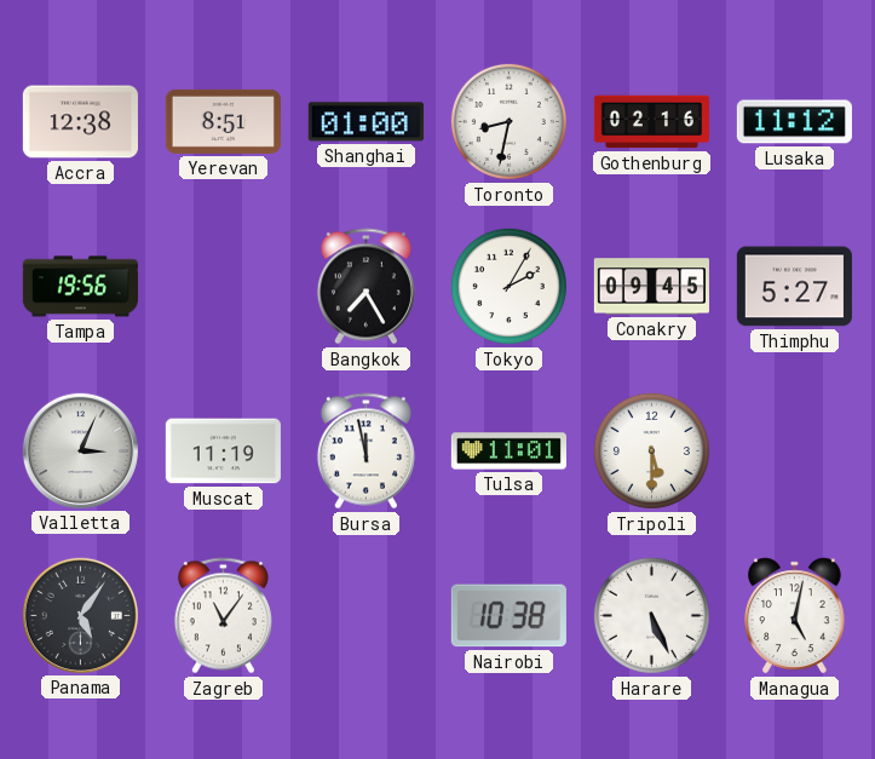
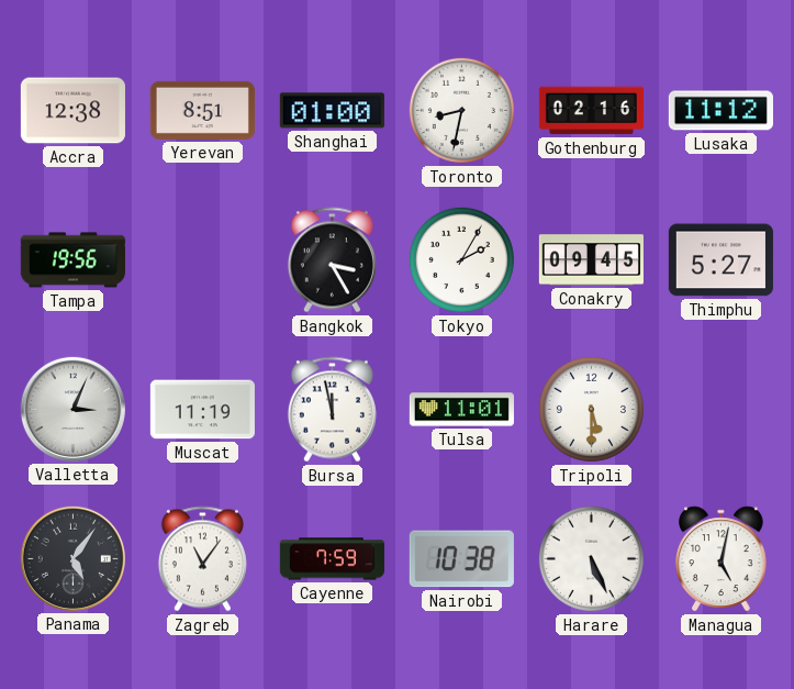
Bangkok: 7:25 -> 3:25 (332, 260)
Cayenne: none -> 7:59 (332, 559)
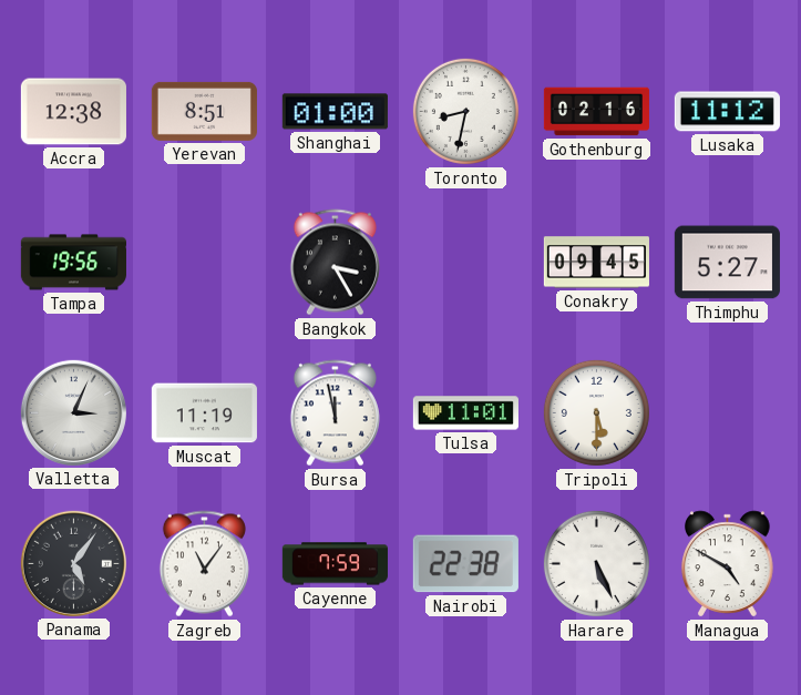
Tokyo: 2:05 -> none (461, 259)
Nairobi: 10:38 -> 22:38 (465, 564)
Managua: 5:02 -> 4:50 (728, 564)
